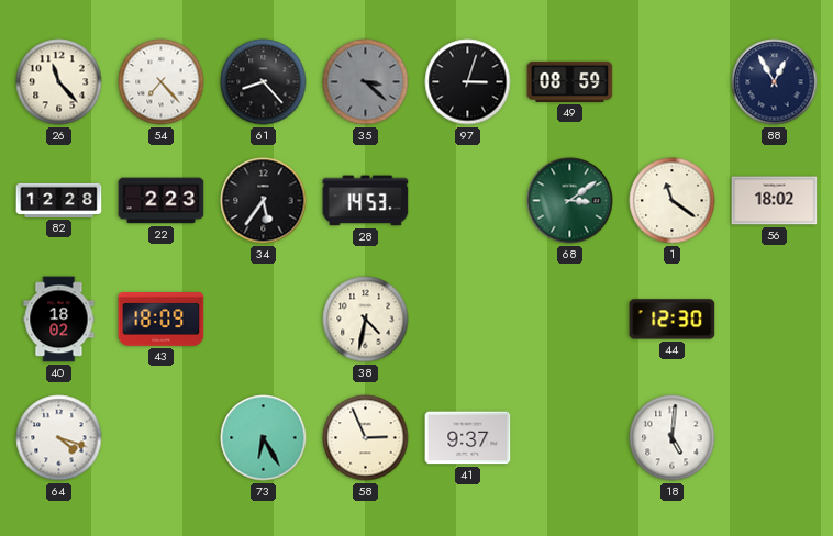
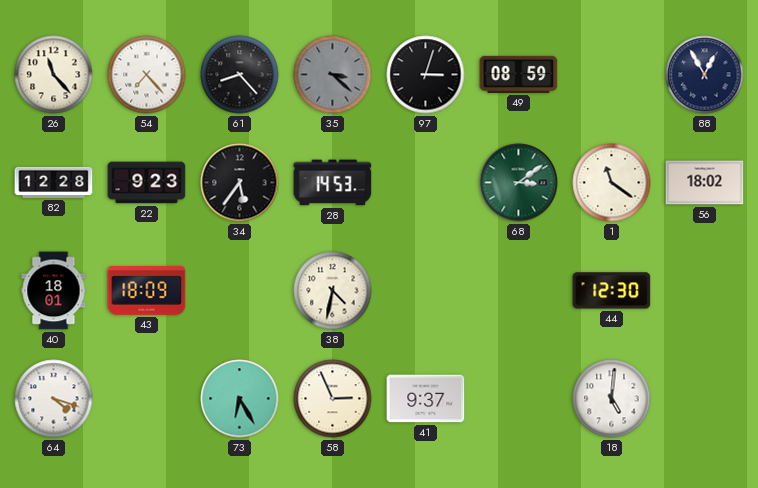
22: 2:23 -> 9:23 (147, 183)
40: 18:02 -> 18:01 (54, 291)
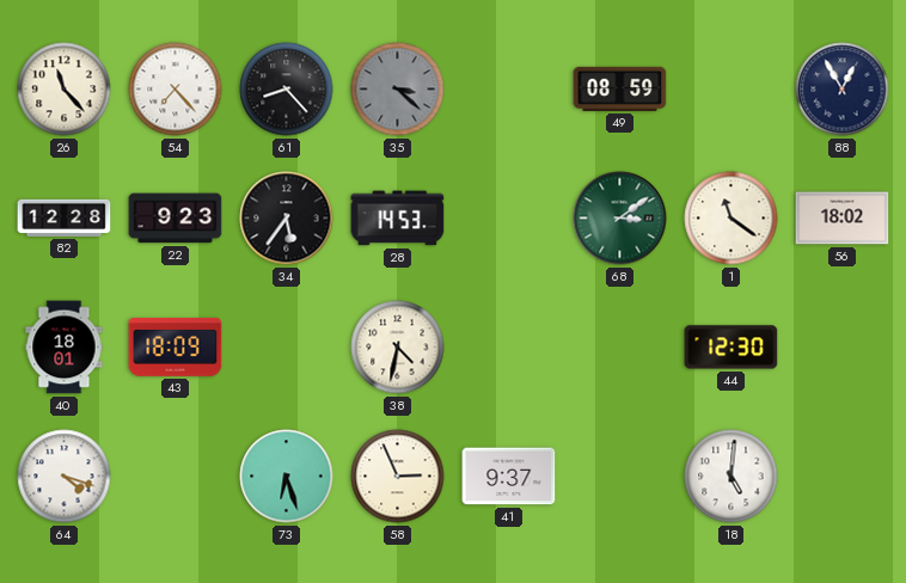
97: 3:03 -> none (426, 75)
73: 6:25 -> 6:27 (287, 477)
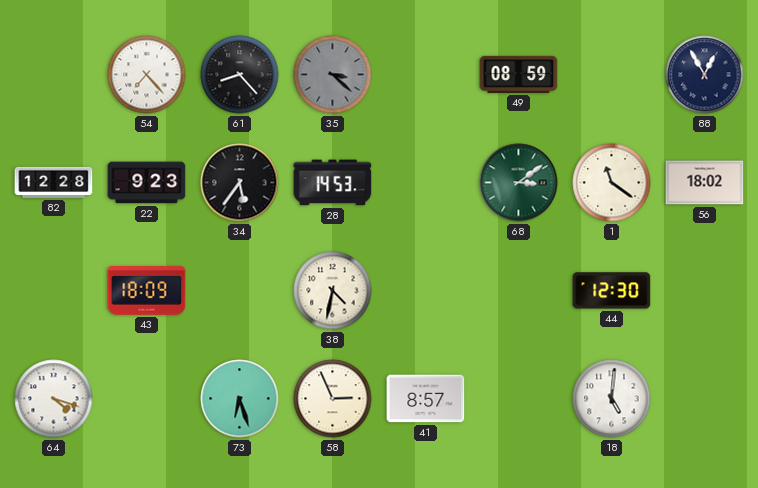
26: 11:23 -> none (65, 90)
40: 18:01 -> none (65, 348)
41: 9:37 -> 8:57 (426, 399)
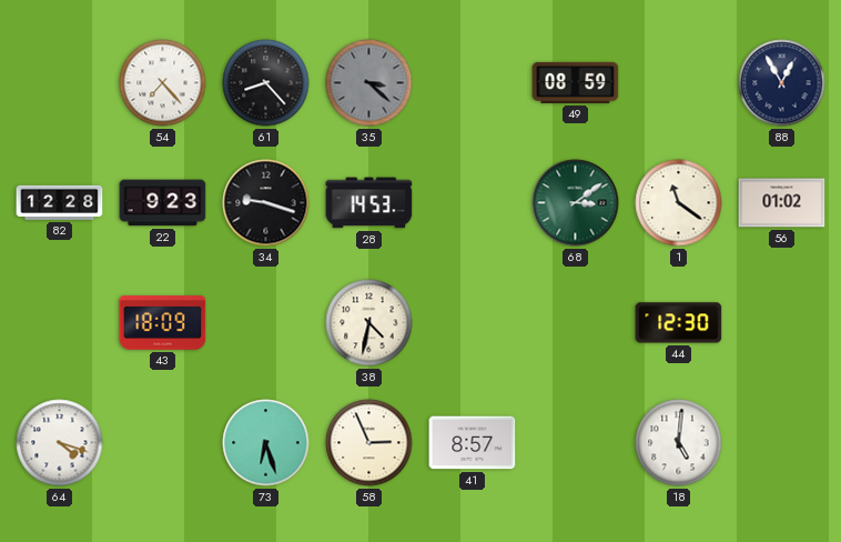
34: 5:36 -> 9:18 (266, 203)
56: 18:02 -> 01:02 (782, 203)
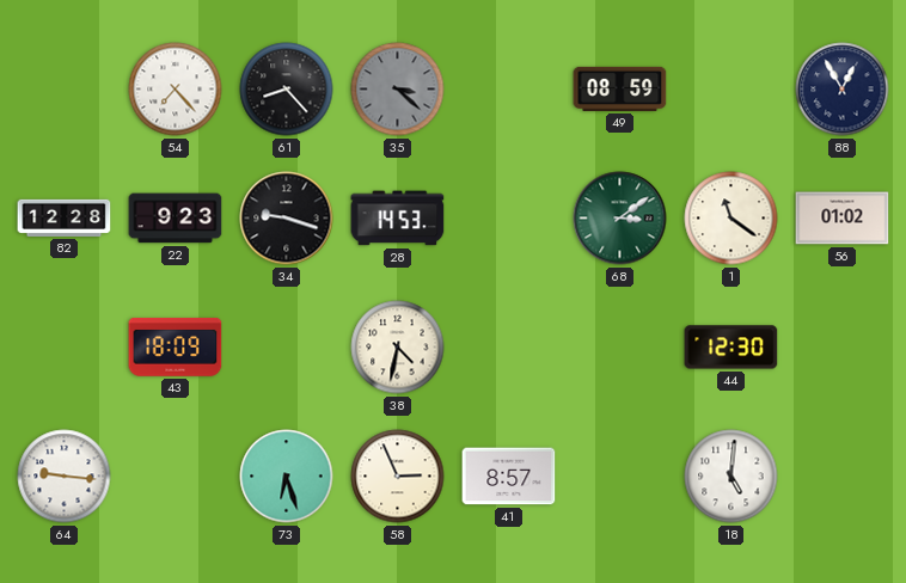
64: 4:18 -> 9:16 (65, 477)
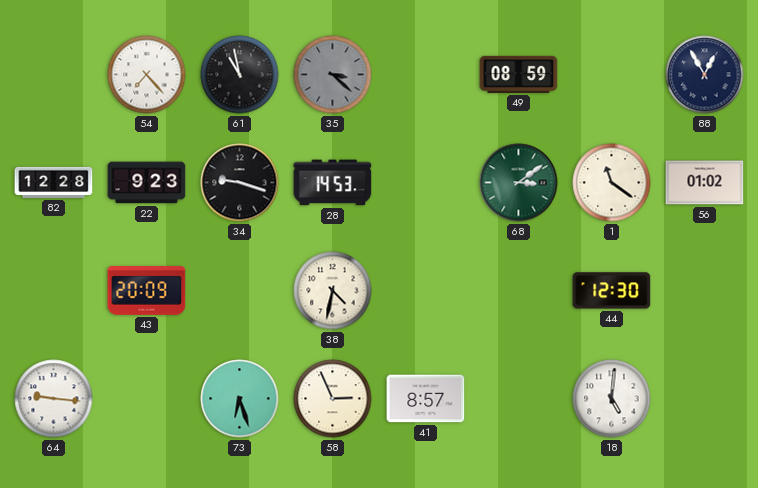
61: 8:23 -> 10:58 (240, 75)
43: 18:09 -> 20:09 (147, 291)
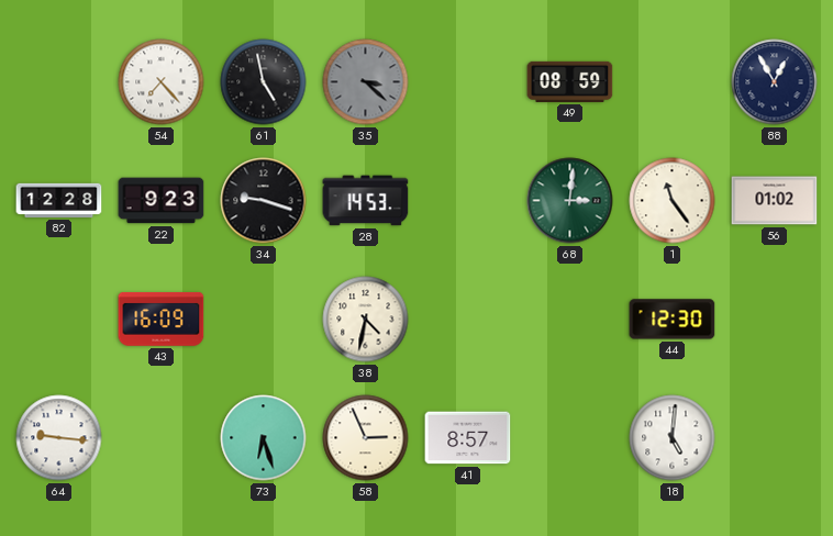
61: 10:58 -> 4:58 (264, 82)
68: 3:09 -> 3:01 (570, 201)
1: 11:21 -> 11:24 (673, 201)
43: 20:09 -> 16:09 (162, 320)
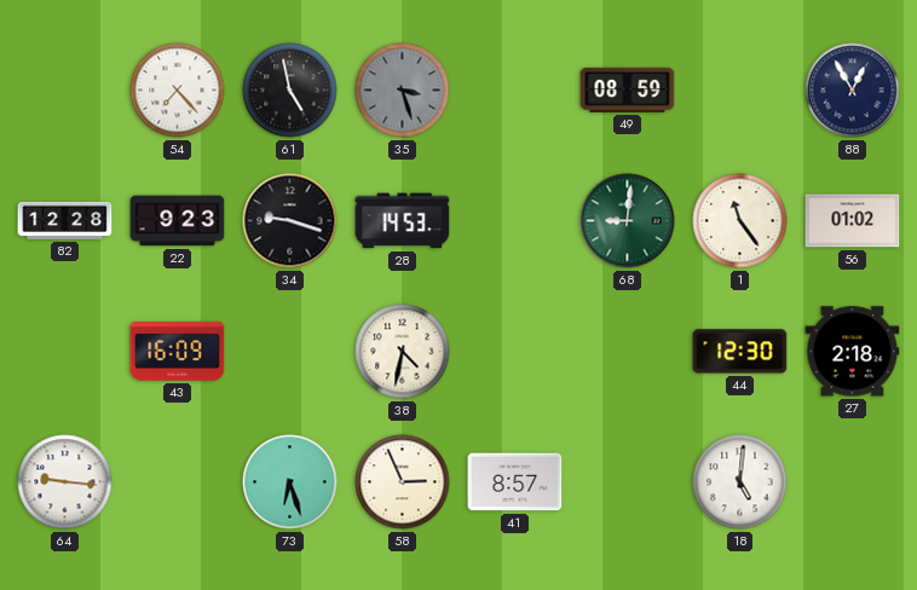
35: 3:22 -> 3:27 (403, 91)
68: 3:01 -> 9:01 (628, 221)
27: none -> 2:18 (853, 352)
